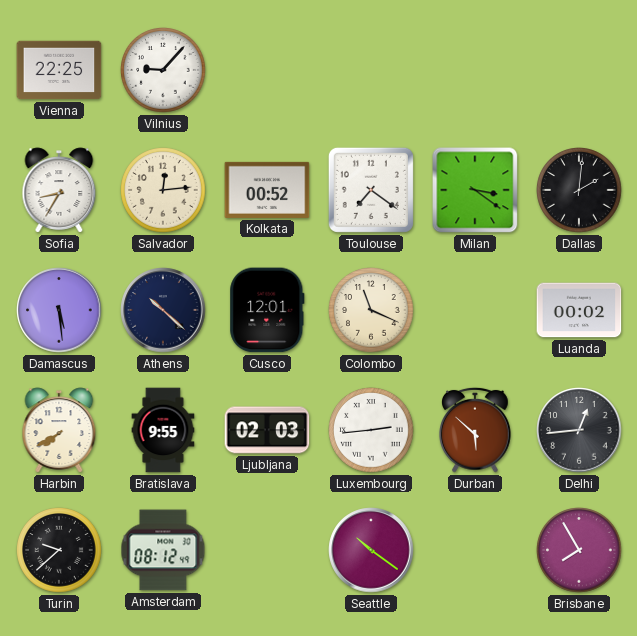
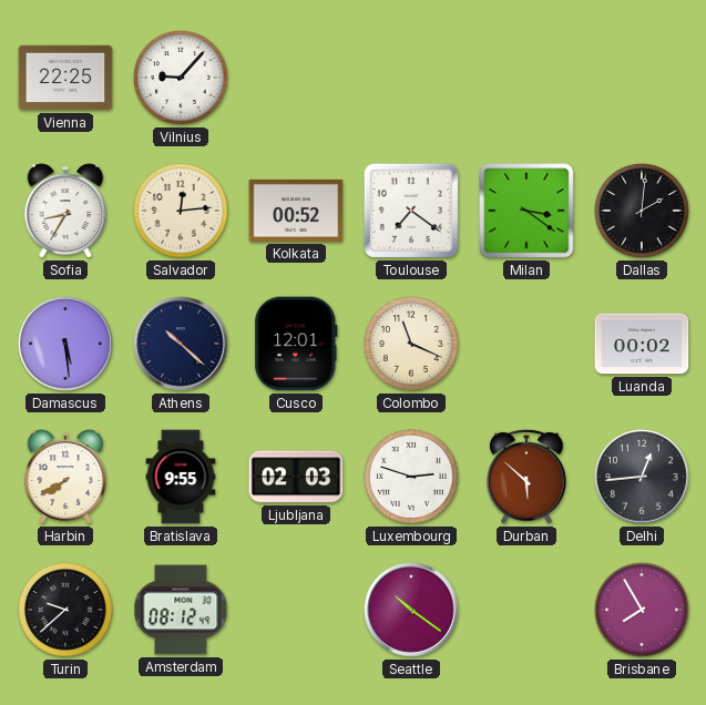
Luxembourg: 2:44 -> 2:48 (411, 477)
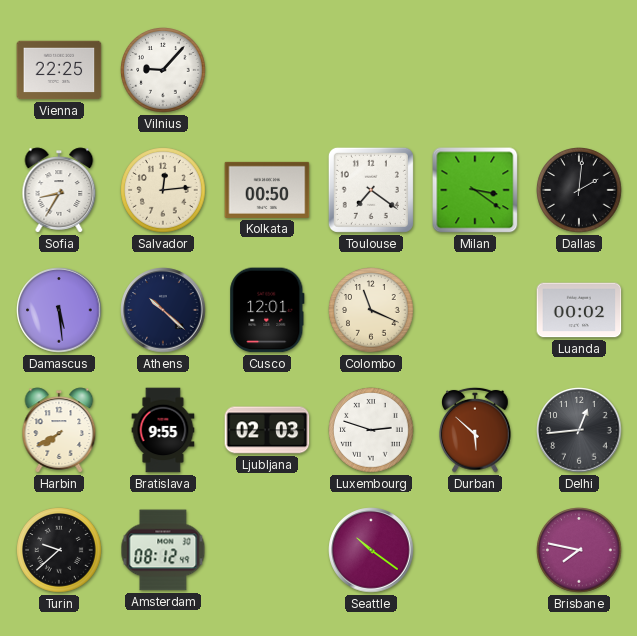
Kolkata: 00:52 -> 00:50 (267, 190)
Brisbane: 7:55 -> 7:47 (579, 550)
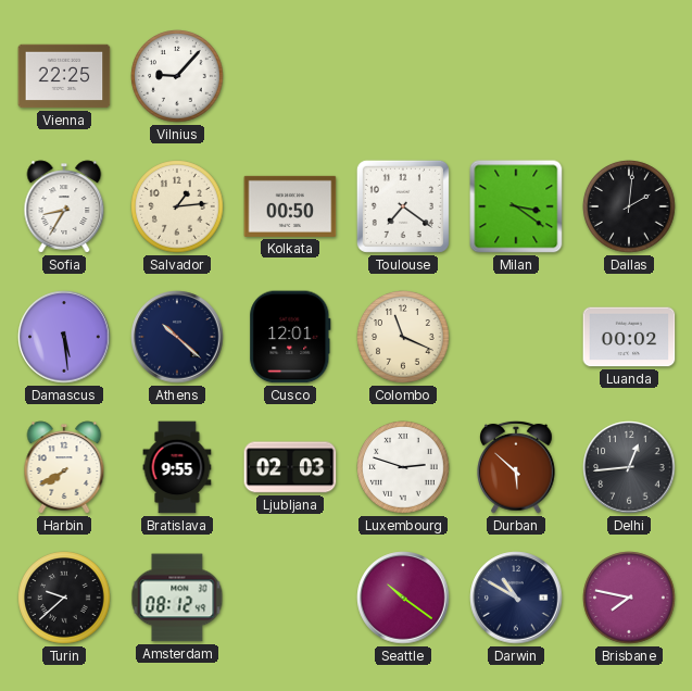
Salvador: 12:14 -> 1:14 (177, 206)
Darwin: none -> 10:50 (516, 598)
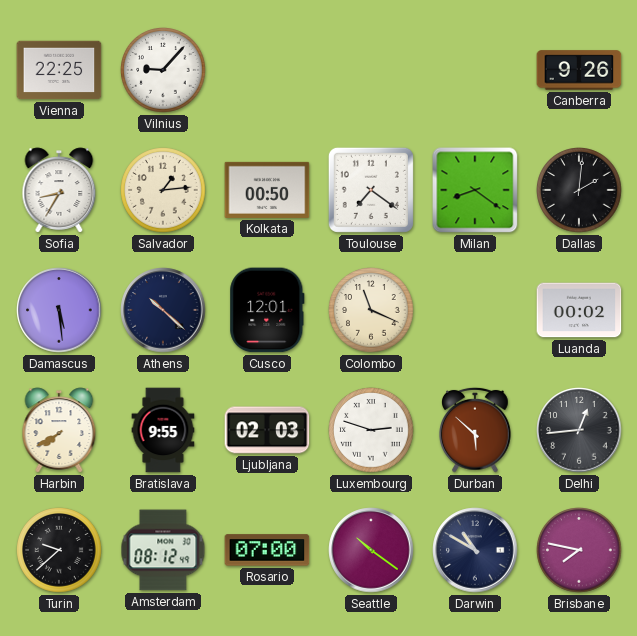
Canberra: none -> 9:26 (579, 70)
Milan: 3:21 -> 8:21 (475, 190)
Rosario: none -> 07:00 (267, 550)
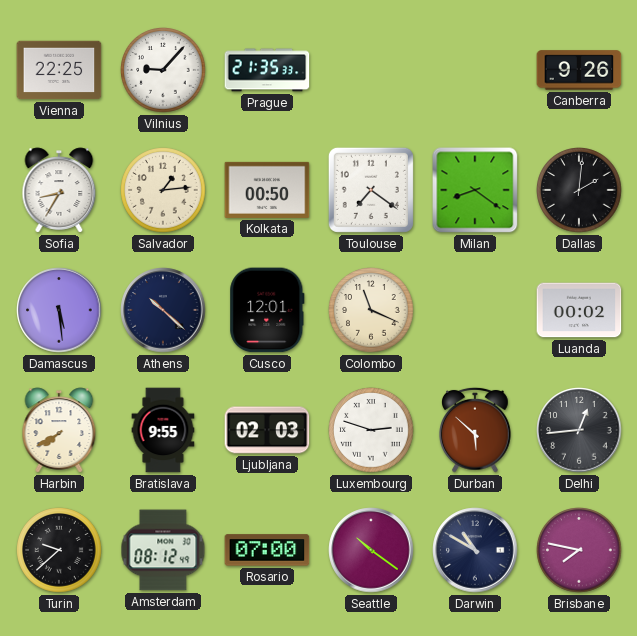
Prague: none -> 21:35 (267, 70)
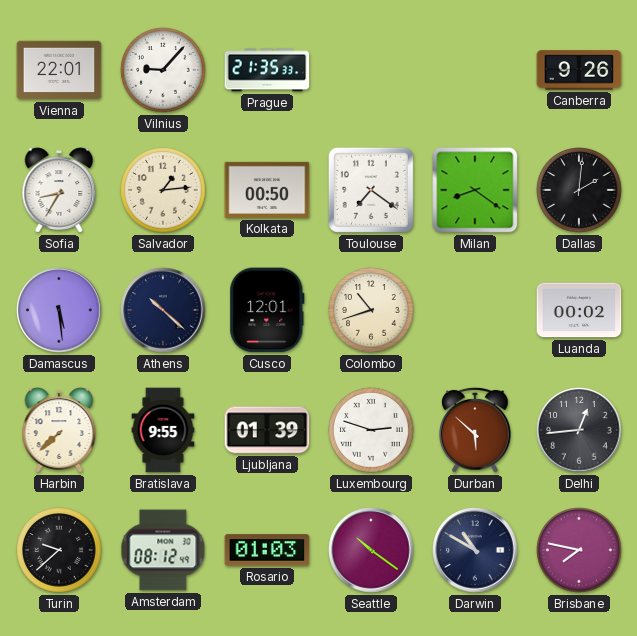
Vienna: 22:25 -> 22:01 (59, 70)
Colombo: 11:19 -> 10:42 (371, 310)
Harbin: 7:40 -> 7:38 (59, 430)
Ljubljana: 02:03 -> 01:39 (267, 430)
Rosario: 07:00 -> 01:03 (267, 550)
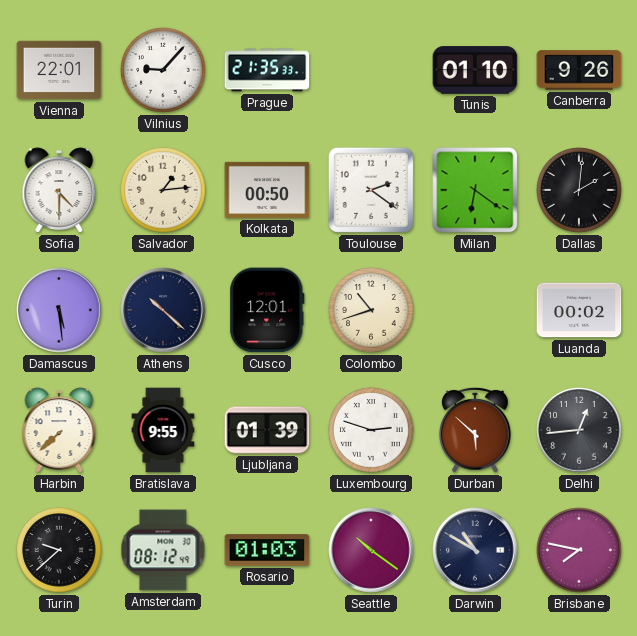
Tunis: none -> 01:10 (475, 70)
Sofia: 8:35 -> 4:30 (59, 190)
Toulouse: 7:21 -> 2:21 (371, 190)
Milan: 8:21 -> 6:21 (475, 190)
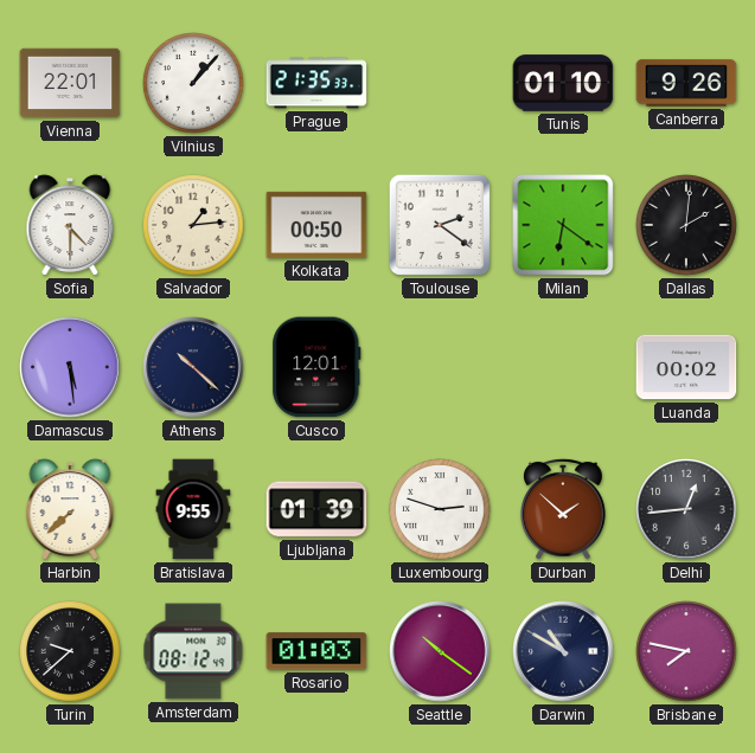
Vilnius: 9:07 -> 1:07 (193, 83)
Colombo: 10:42 -> none (371, 310)
Durban: 5:52 -> 1:52 (563, 509)
